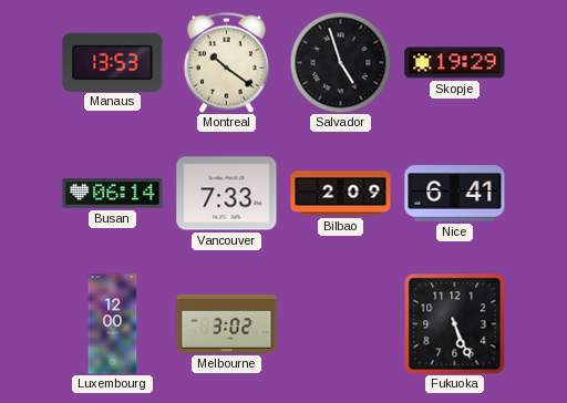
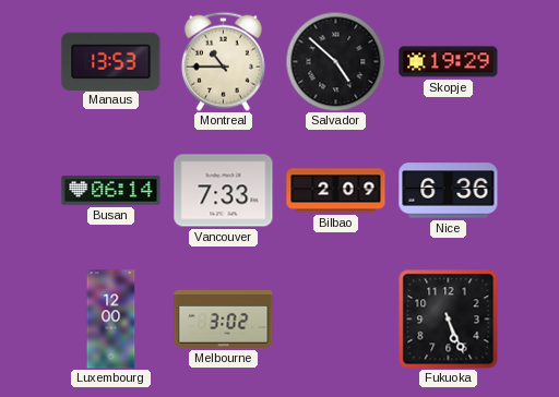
Montreal: 10:21 -> 10:45 (223, 61)
Salvador: 4:57 -> 4:52 (335, 61)
Nice: 6:41 -> 6:36 (449, 191)
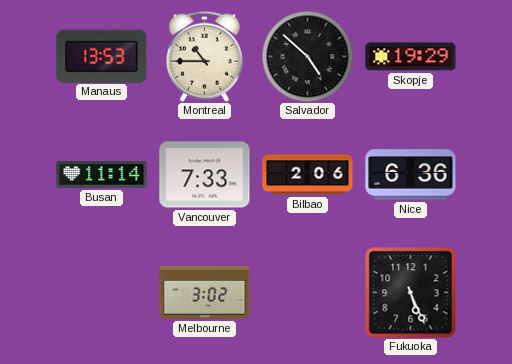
Busan: 06:14 -> 11:14 (102, 175)
Bilbao: 2:09 -> 2:06 (308, 175)
Luxembourg: 12:00 -> none (111, 320)
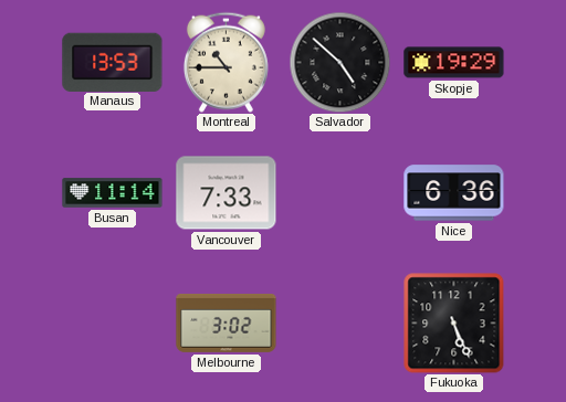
Bilbao: 2:06 -> none (308, 175)
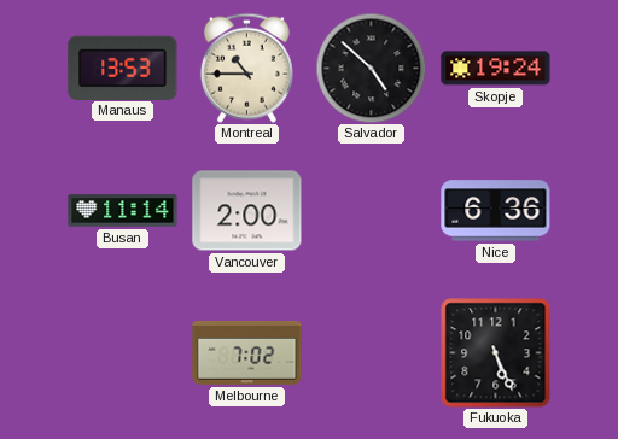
Skopje: 19:29 -> 19:24 (496, 69)
Vancouver: 7:33 -> 2:00 (247, 211)
Melbourne: 3:02 -> 7:02 (247, 352)
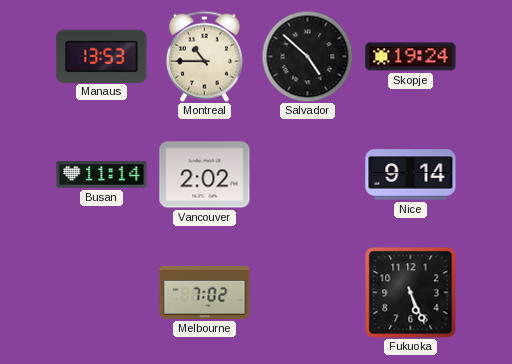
Vancouver: 2:00 -> 2:02 (205, 175)
Nice: 6:36 -> 9:14 (411, 175)
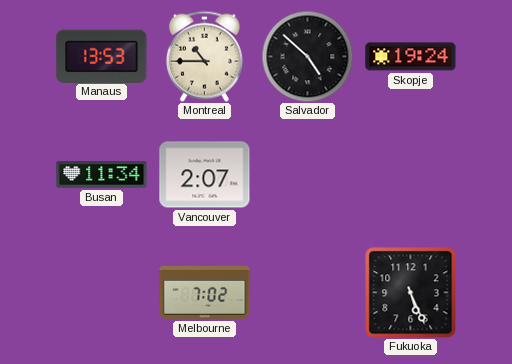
Busan: 11:14 -> 11:34 (102, 175)
Vancouver: 2:02 -> 2:07 (205, 175)
Nice: 9:14 -> none (411, 175)
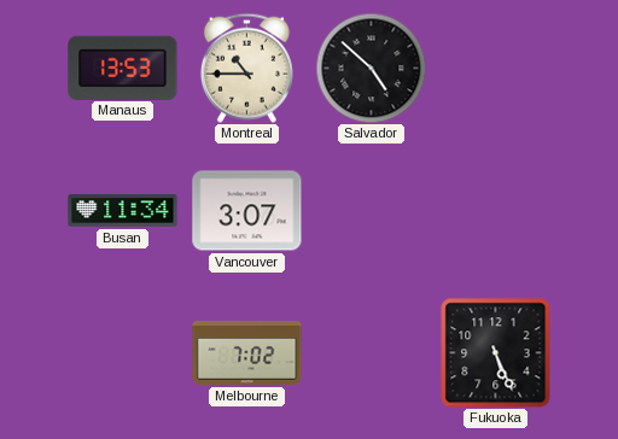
Skopje: 19:24 -> none (411, 57)
Vancouver: 2:07 -> 3:07 (247, 211)
